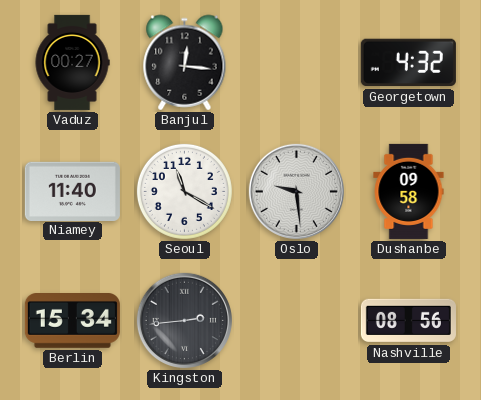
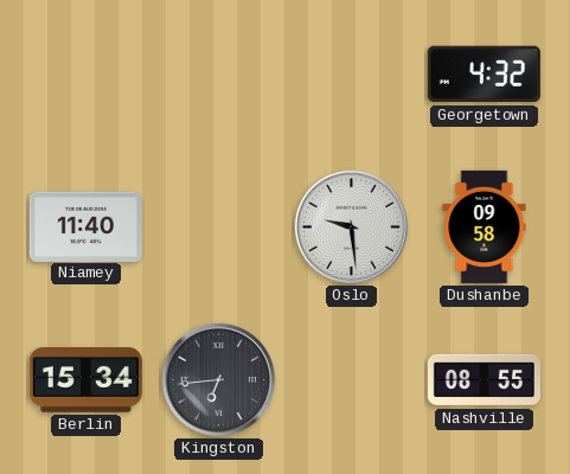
Vaduz: 00:27 -> none (72, 62)
Banjul: 12:16 -> none (185, 63)
Seoul: 11:20 -> none (184, 191)
Kingston: 2:44 -> 6:44 (218, 379)
Nashville: 08:56 -> 08:55 (483, 380)
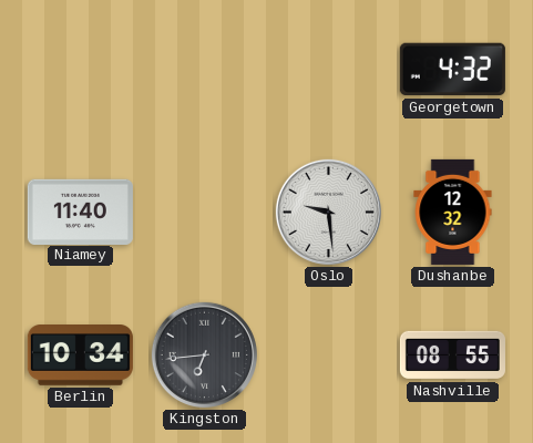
Dushanbe: 09:58 -> 12:32 (453, 212)
Berlin: 15:34 -> 10:34 (80, 356)
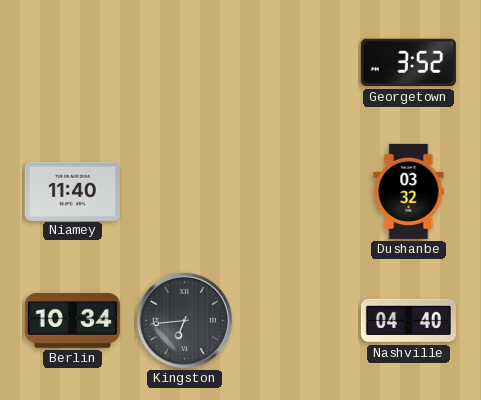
Georgetown: 4:32 -> 3:52 (408, 63)
Oslo: 9:29 -> none (328, 212)
Dushanbe: 12:32 -> 03:32 (409, 191)
Nashville: 08:55 -> 04:40 (408, 321)
